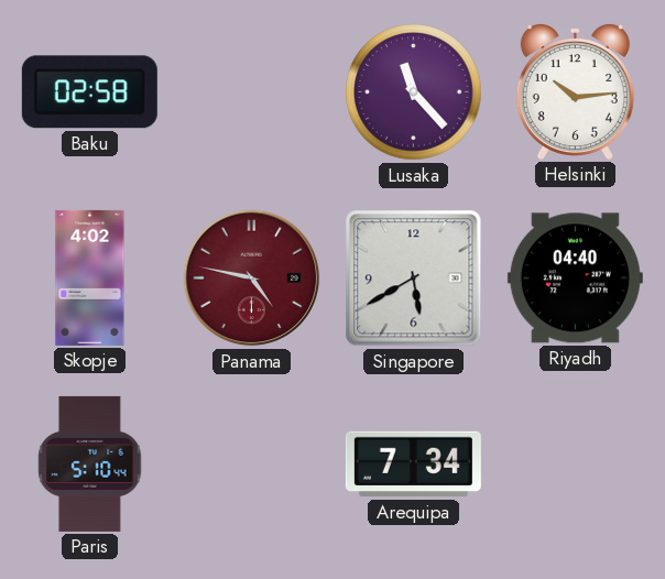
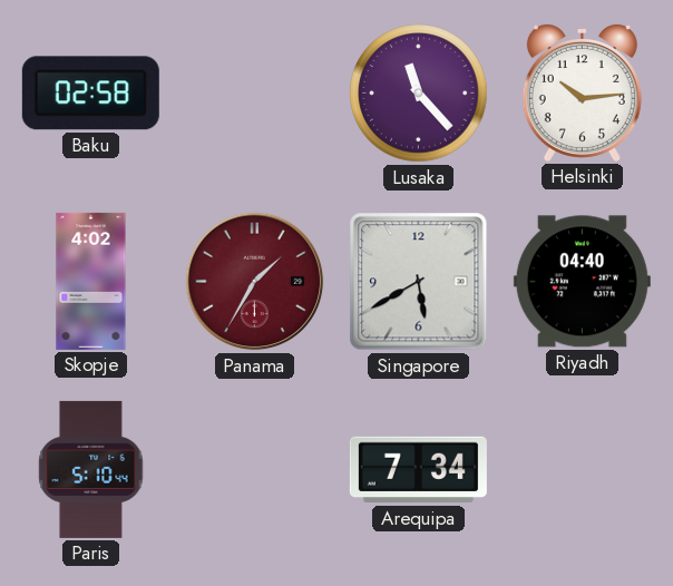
Panama: 4:47 -> 1:35 (255, 282)
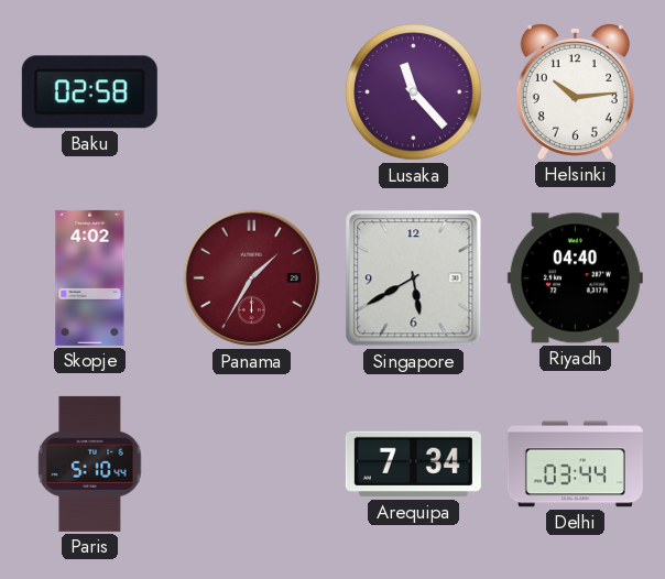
Delhi: none -> 03:44 (575, 465)
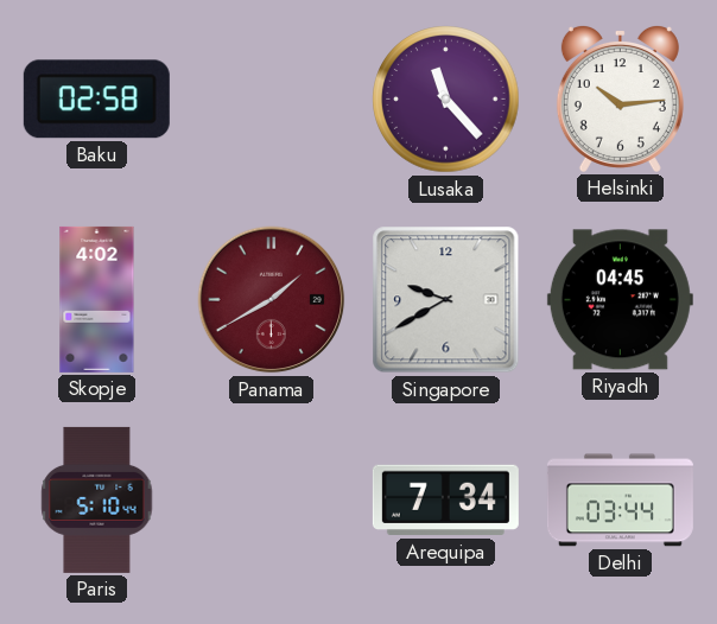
Panama: 1:35 -> 1:40 (272, 300)
Singapore: 5:40 -> 9:40 (446, 300)
Riyadh: 04:40 -> 04:45 (620, 300)
